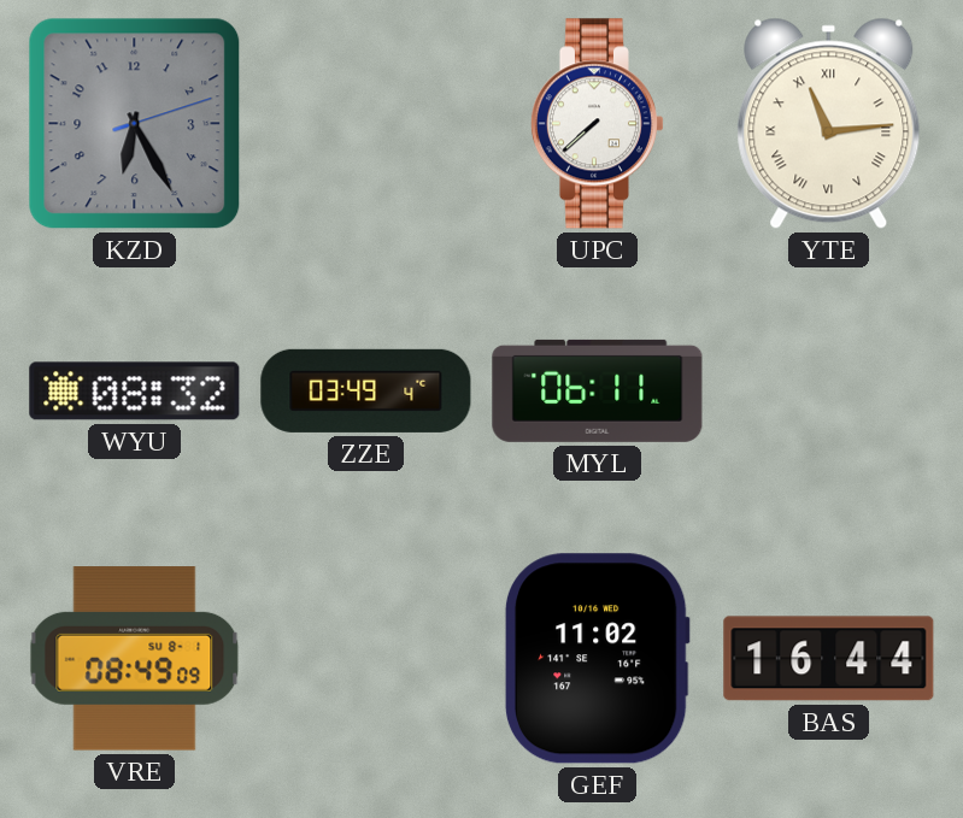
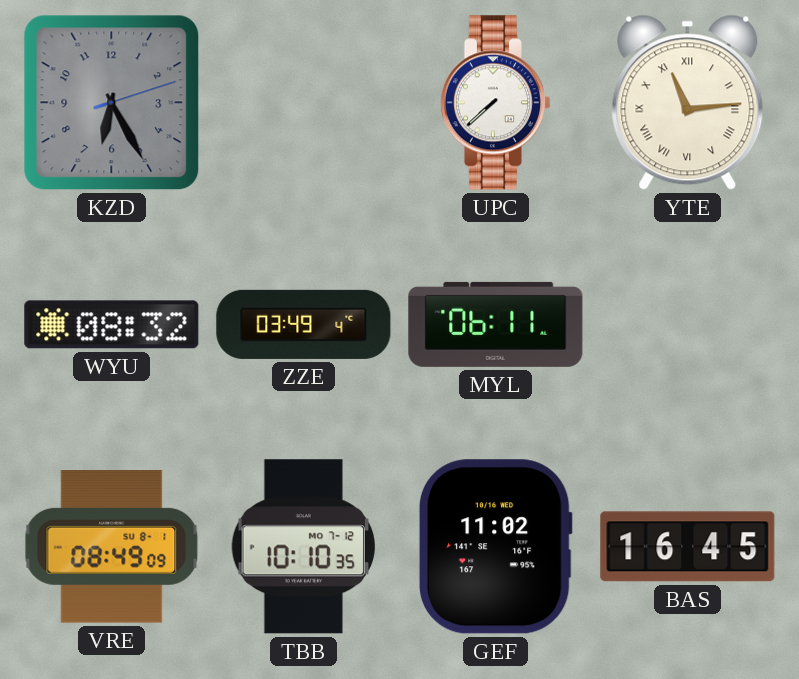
TBB: none -> 10:10 (303, 547)
BAS: 16:44 -> 16:45 (688, 547)
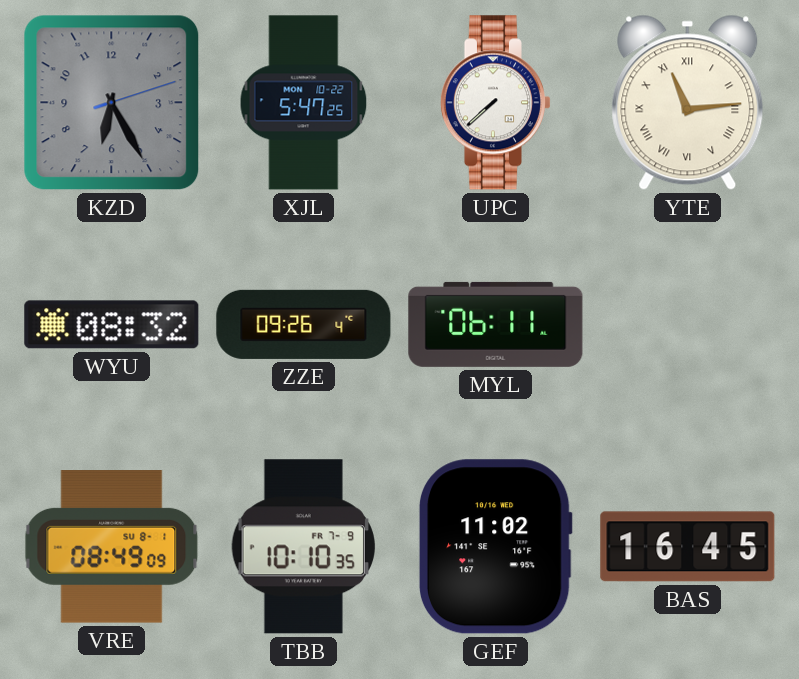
XJL: none -> 5:47 (304, 103)
ZZE: 03:49 -> 09:26 (304, 324)
TBB date: MO 7-12 -> FR 7-9 (303, 547)
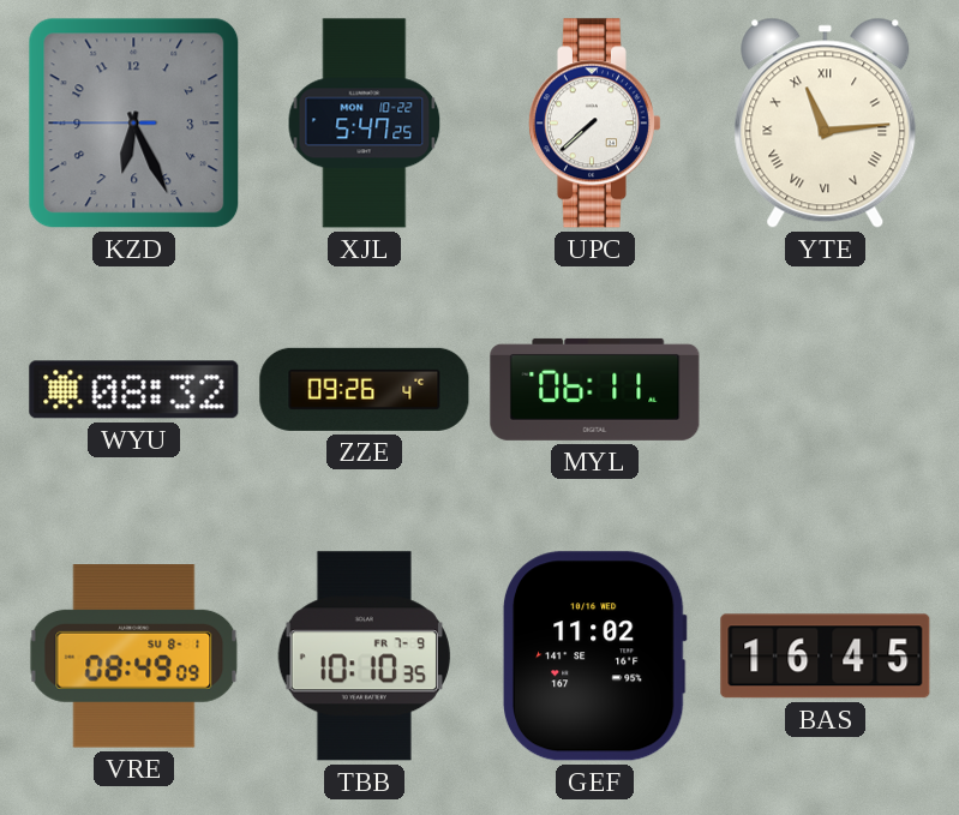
KZD: 6:25:12 -> 6:25:45 (134, 124)
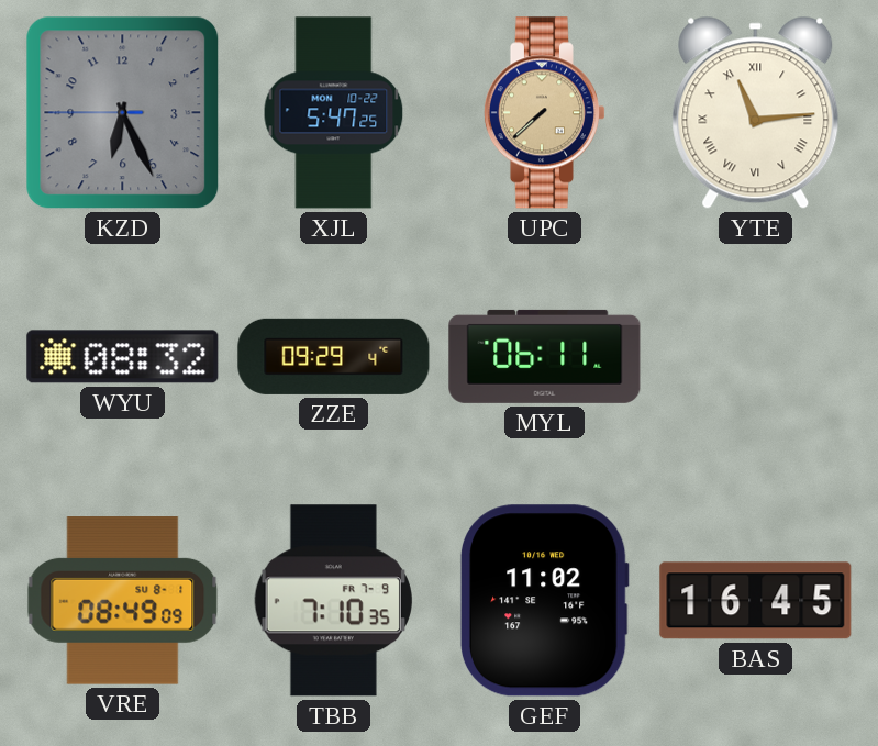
UPC dial: white -> champagne (544, 113)
ZZE: 09:26 -> 09:29 (334, 356)
TBB: 10:10 -> 7:10 (333, 601)
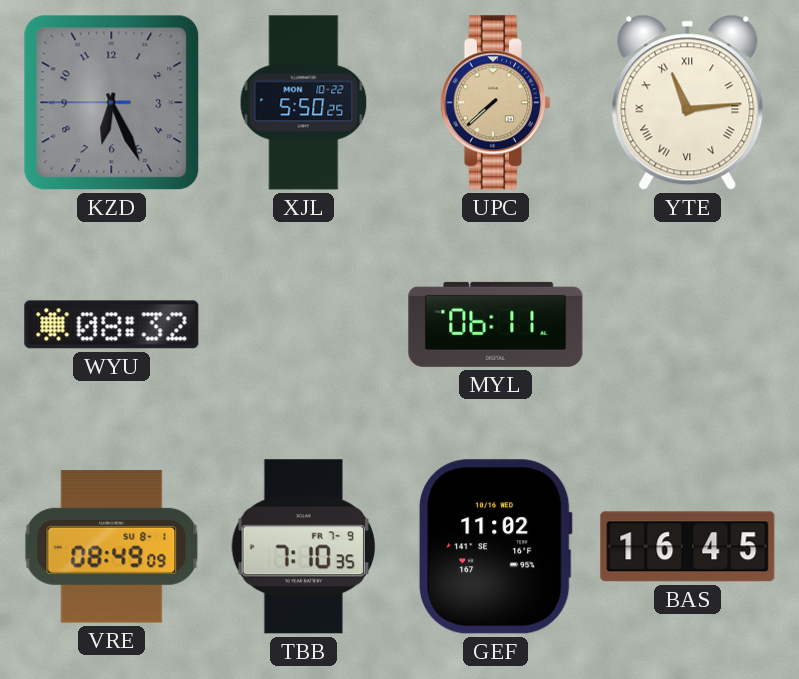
XJL: 5:47 -> 5:50 (304, 103)
ZZE: 09:29 -> none (334, 356)
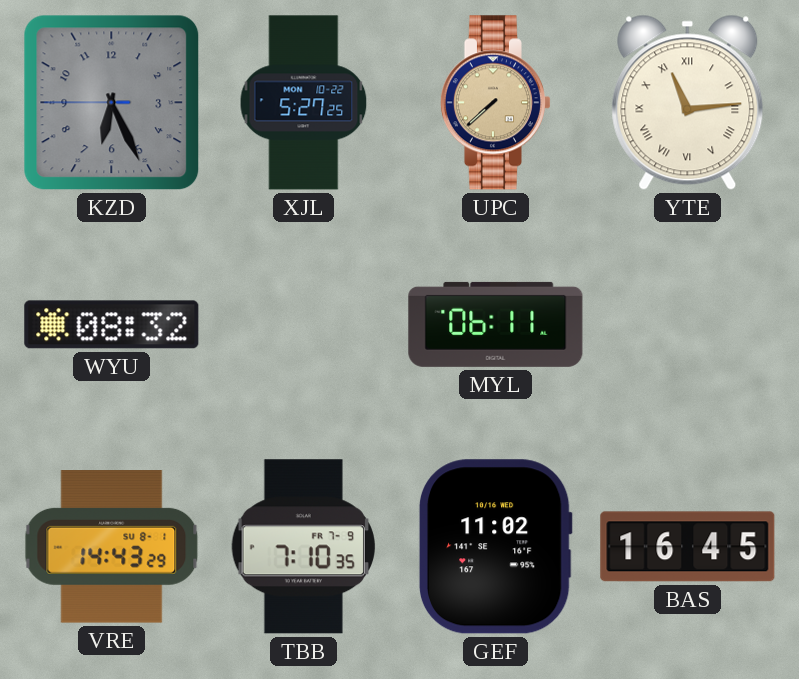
XJL: 5:50 -> 5:27 (304, 103)
VRE: 08:49 -> 14:43 (112, 547)
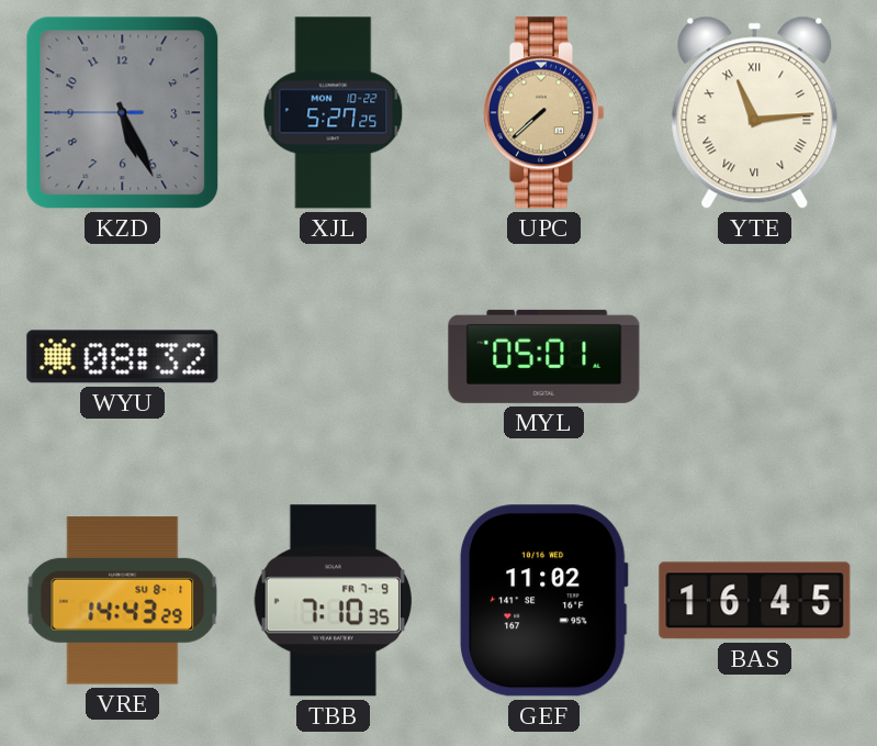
KZD: 6:25 -> 5:25 (123, 113)
MYL: 06:11 -> 05:01 (544, 356)
